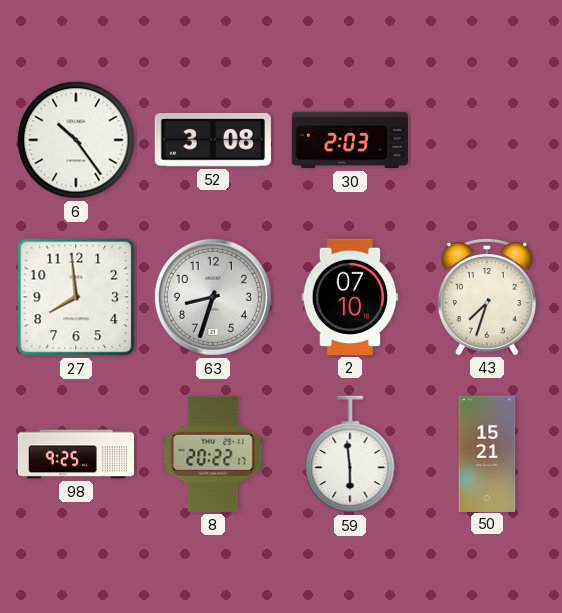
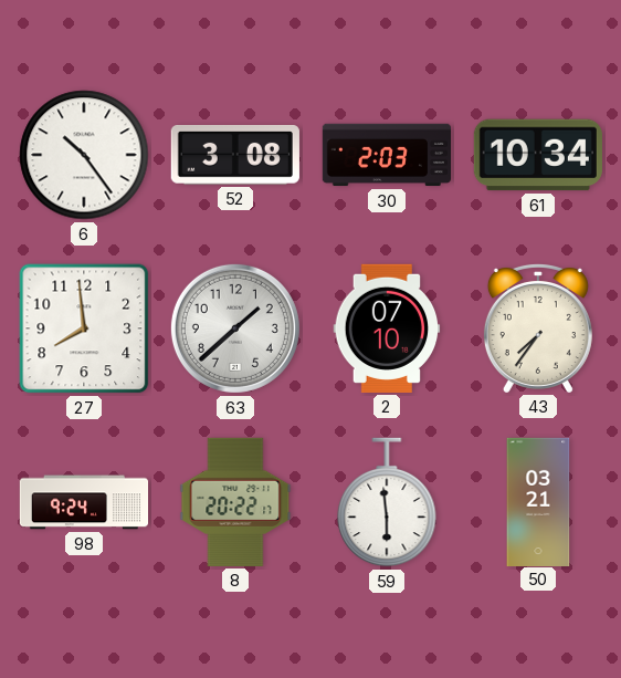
61: none -> 10:34 (538, 155)
63: 8:33 -> 1:38 (235, 328)
43: 7:33 -> 7:36 (538, 327)
98: 9:25 -> 9:24 (84, 502)
50: 15:21 -> 03:21 (538, 501)
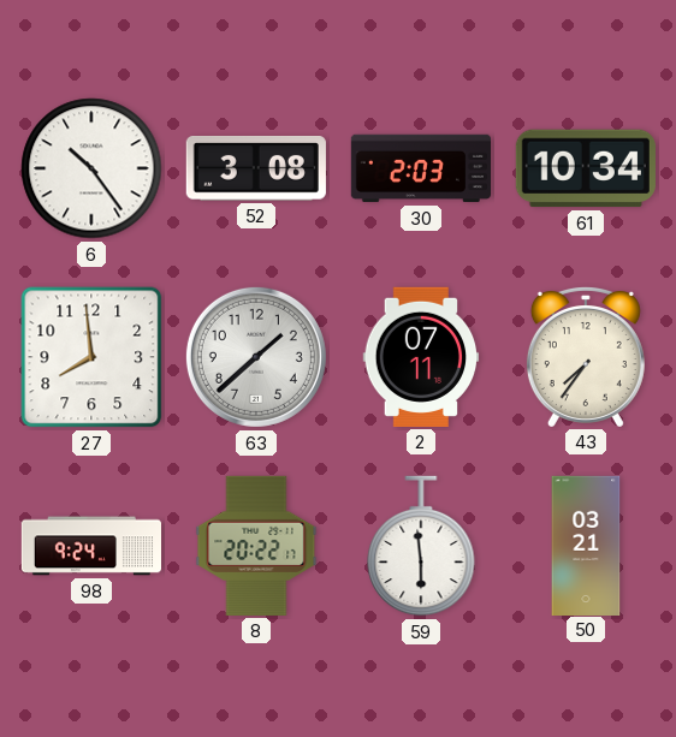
2: 07:10 -> 07:11 (421, 357)
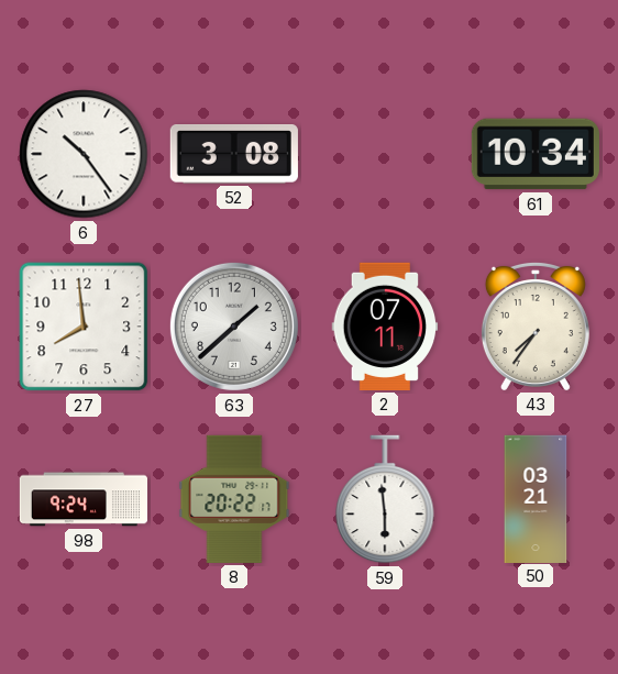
30: 2:03 -> none (420, 168)
